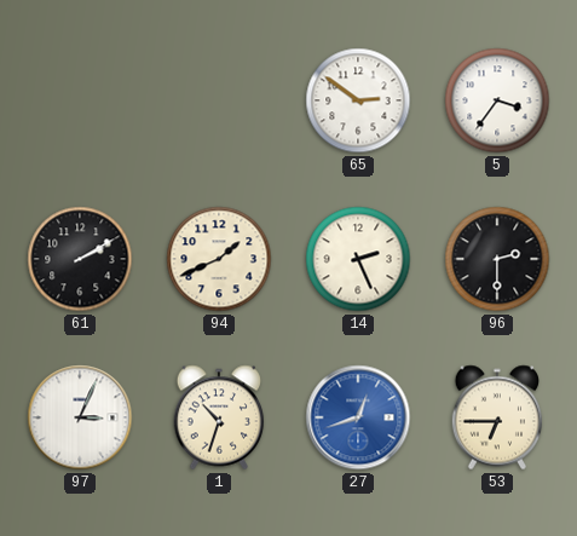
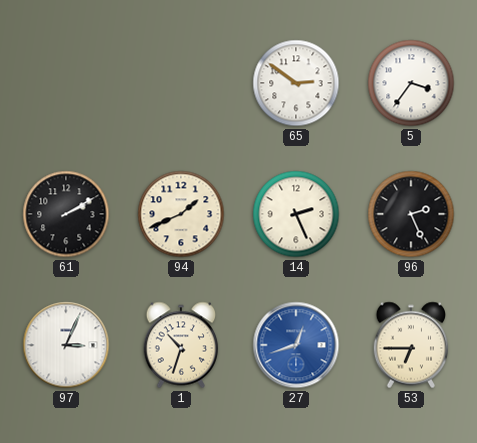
96: 2:30 -> 2:26 (411, 214)
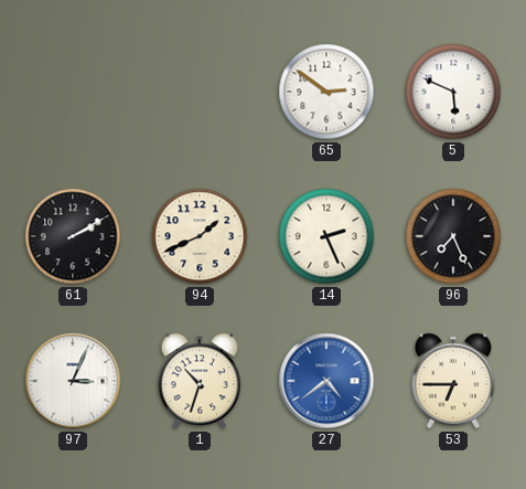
5: 3:36 -> 5:49 (453, 92)
96: 2:26 -> 7:26 (453, 236)
27: 12:42 -> 4:39 (326, 381)
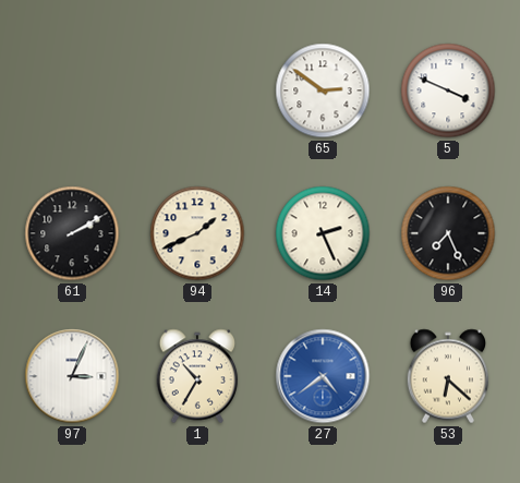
5: 5:49 -> 3:49 (448, 90)
1: 10:33 -> 10:35 (197, 376)
53: 6:45 -> 6:22 (448, 376)
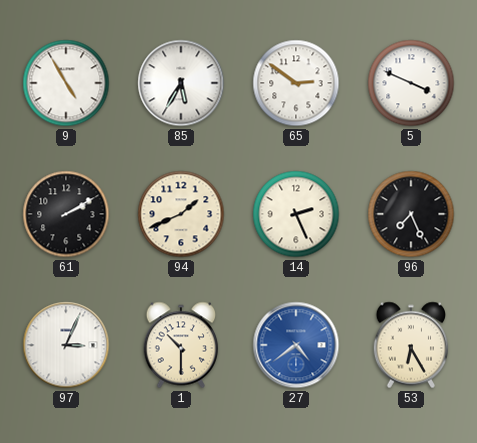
9: none -> 4:55 (66, 83)
85: none -> 5:35 (181, 83)
1: 10:35 -> 10:30 (181, 345)
53: 6:22 -> 6:25 (411, 345)
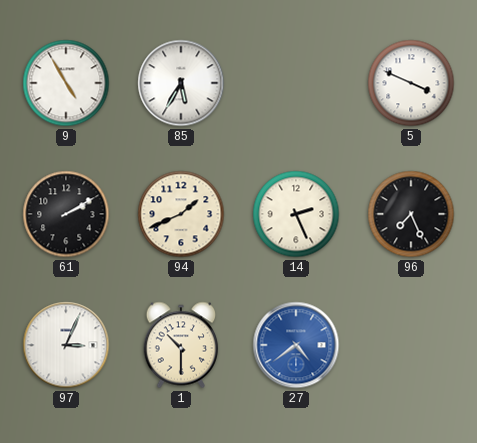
65: 2:51 -> none (296, 83)
53: 6:25 -> none (411, 345)
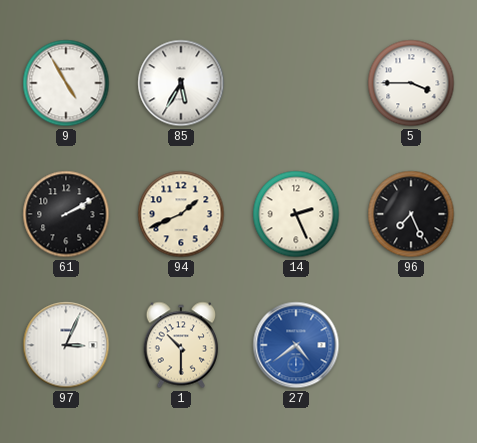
5: 3:49 -> 3:45 (411, 83)
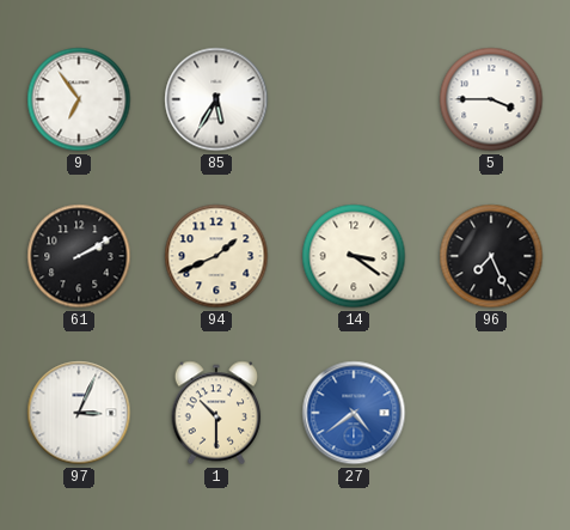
9: 4:55 -> 6:54 (79, 99)
14: 2:26 -> 3:21 (354, 256)
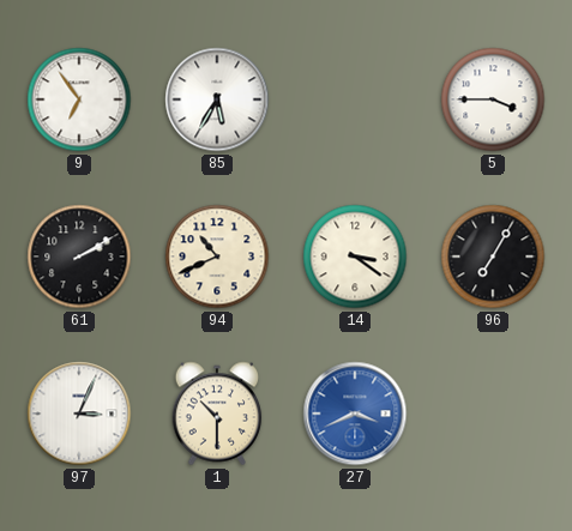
94: 1:41 -> 10:41 (217, 257)
96: 7:26 -> 7:05 (493, 257)
27: 4:39 -> 3:41 (355, 414)
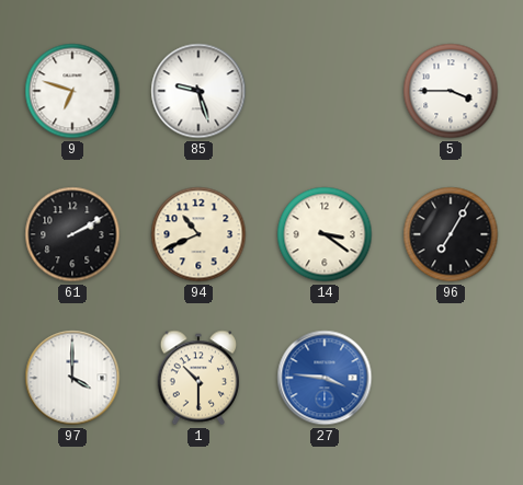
9: 6:54 -> 6:48 (72, 91)
85: 5:35 -> 9:27 (198, 91)
97: 3:04 -> 4:00 (72, 378)
27: 3:41 -> 3:46 (325, 378)
